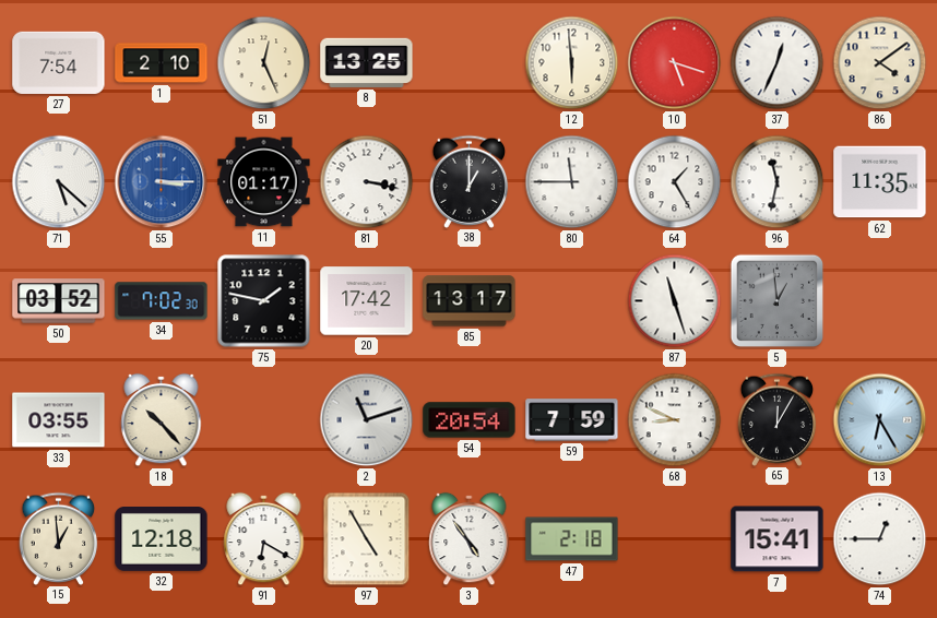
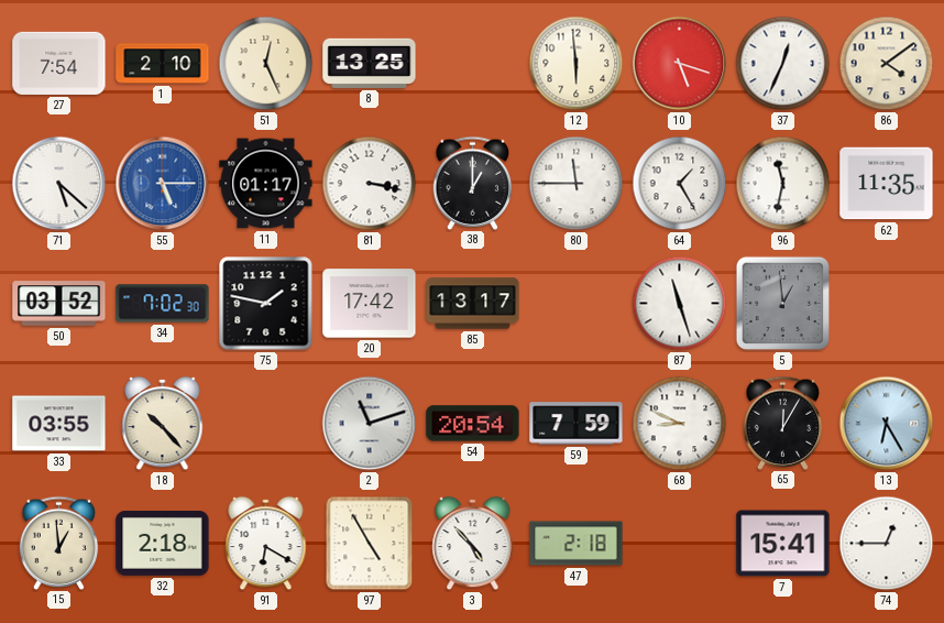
55: 3:15 -> 5:15 (163, 184)
32: 12:18 -> 2:18 (163, 544)
3: 4:54 -> 4:53 (473, 544)
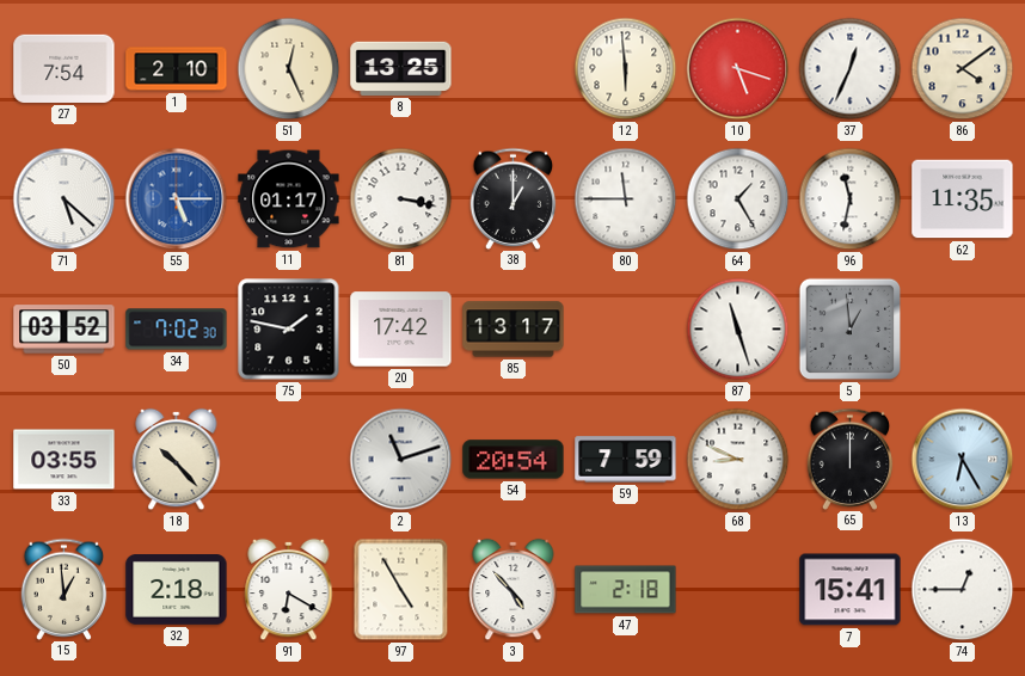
65: 12:05 -> 12:00 (851, 459)
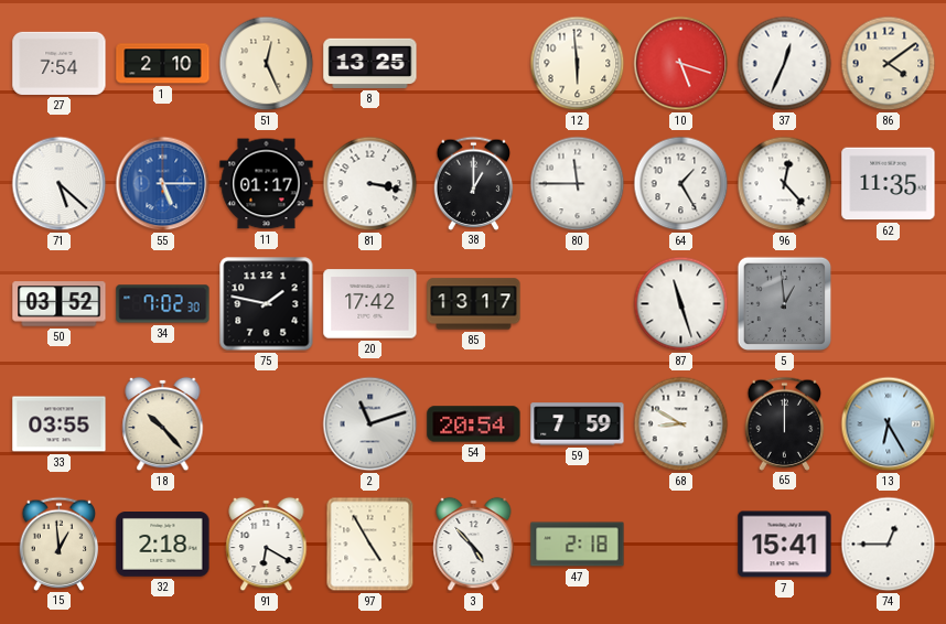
96: 11:32 -> 12:23 (785, 184)
68: 8:49 -> 8:50 (681, 424)
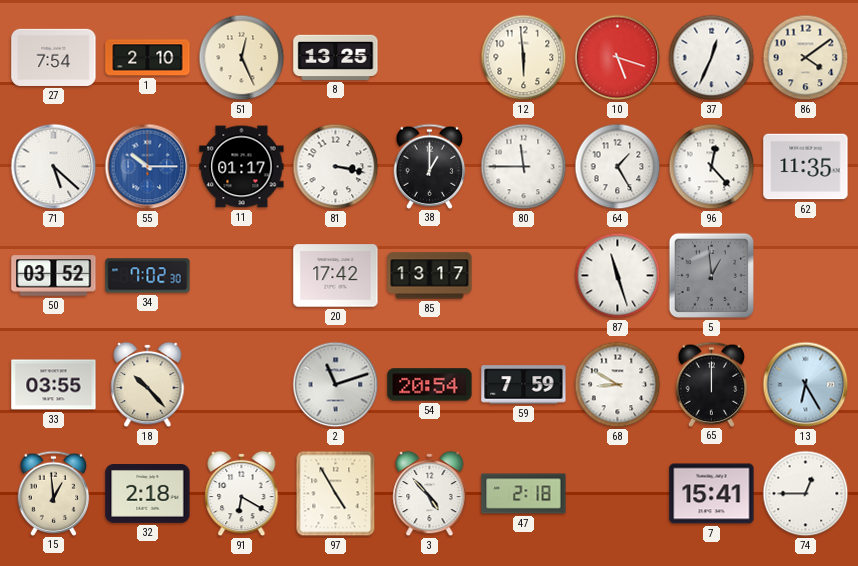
55: 5:15 -> 10:15 (148, 167)
75: 1:47 -> none (267, 304)
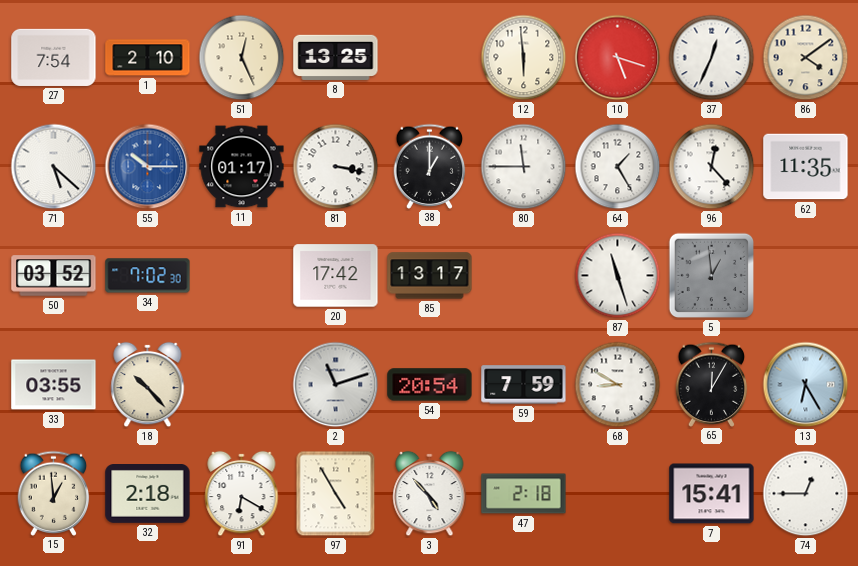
65: 12:00 -> 12:05 (712, 384)
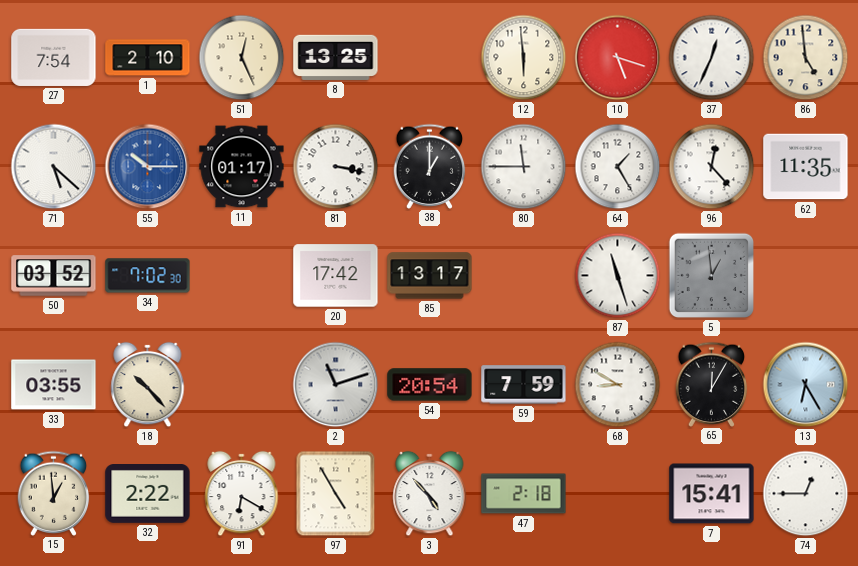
86: 4:09 -> 4:59 (806, 58)
32: 2:18 -> 2:22 (148, 494)
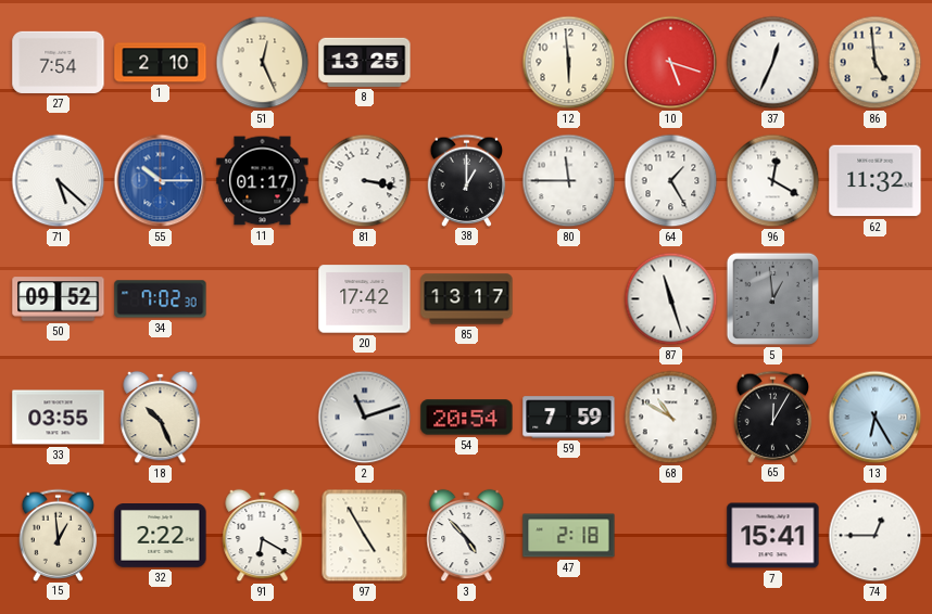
96: 12:23 -> 12:20 (773, 181)
62: 11:35 -> 11:32 (876, 181)
50: 03:52 -> 09:52 (59, 299)
18: 10:23 -> 10:26 (161, 418)
68: 8:50 -> 10:50 (671, 418)
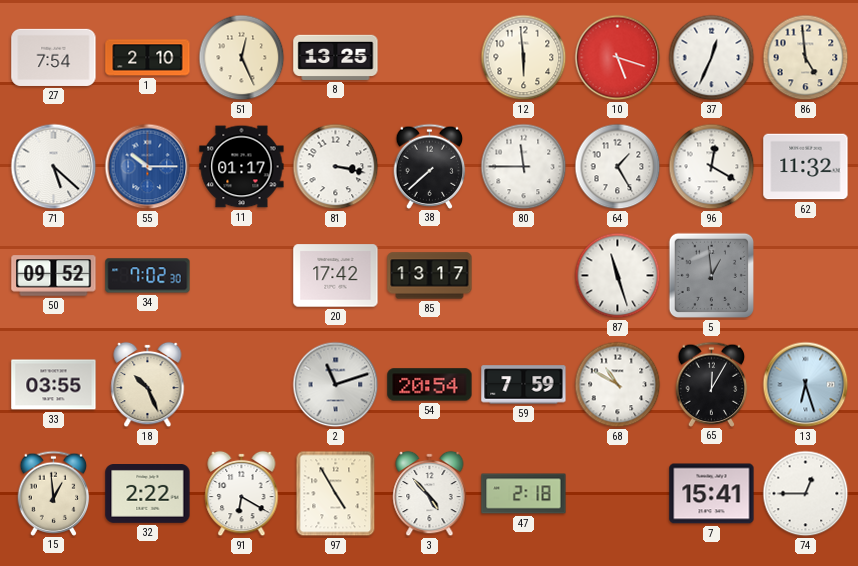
38: 1:00 -> 7:38 (430, 166)
13: 6:25 -> 6:27 (806, 385)
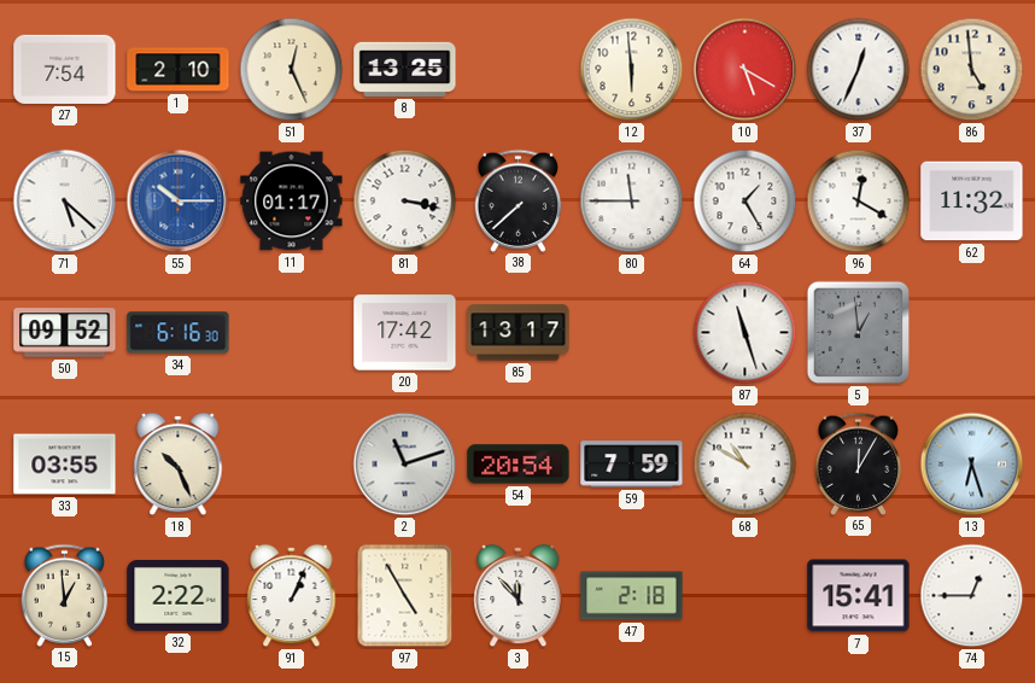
10: 5:18 -> 5:20 (745, 70)
34: 7:02 -> 6:16 (179, 333)
91: 6:20 -> 1:04 (292, 596)
3: 4:53 -> 11:53 (519, 596)
